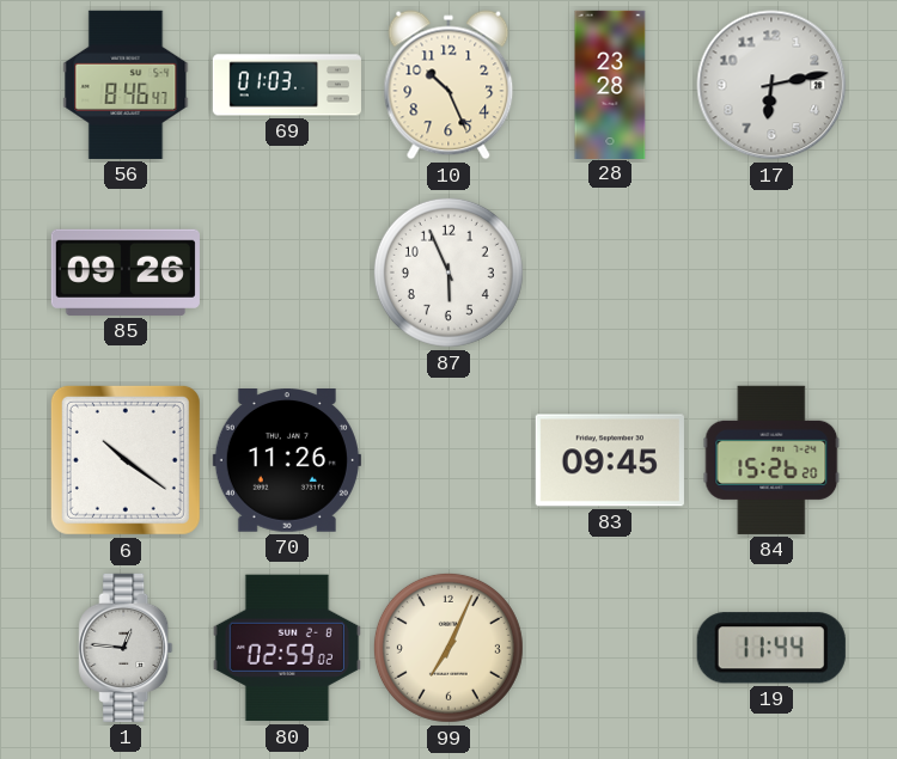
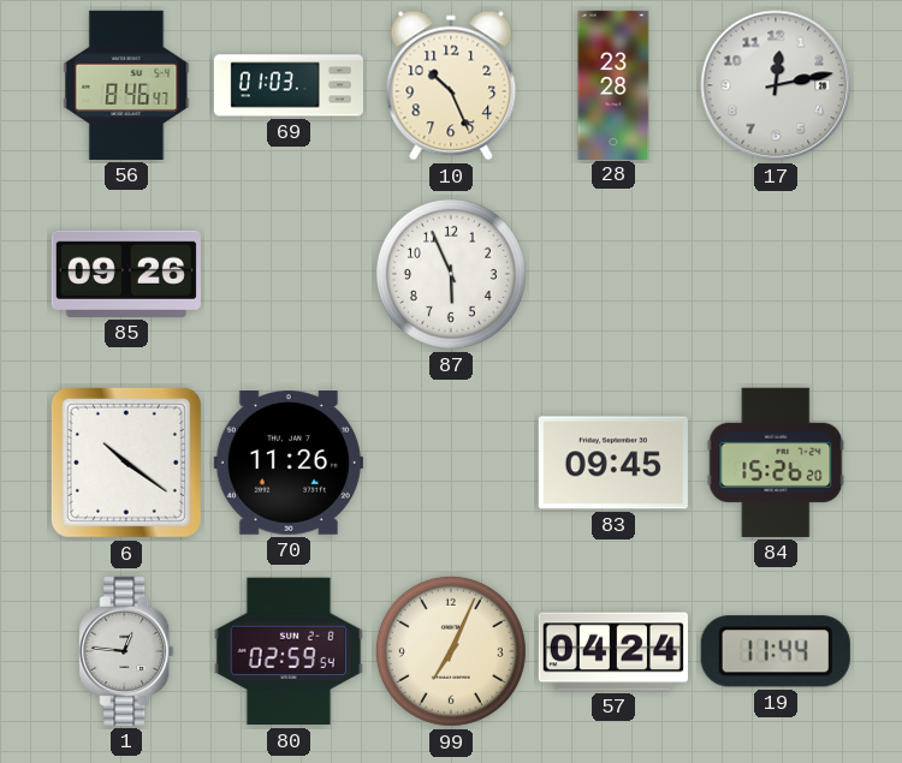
17: 6:13 -> 12:13 (776, 85)
80: 02:59:02 -> 02:59:54 (289, 651)
57: none -> 04:24 (613, 651)
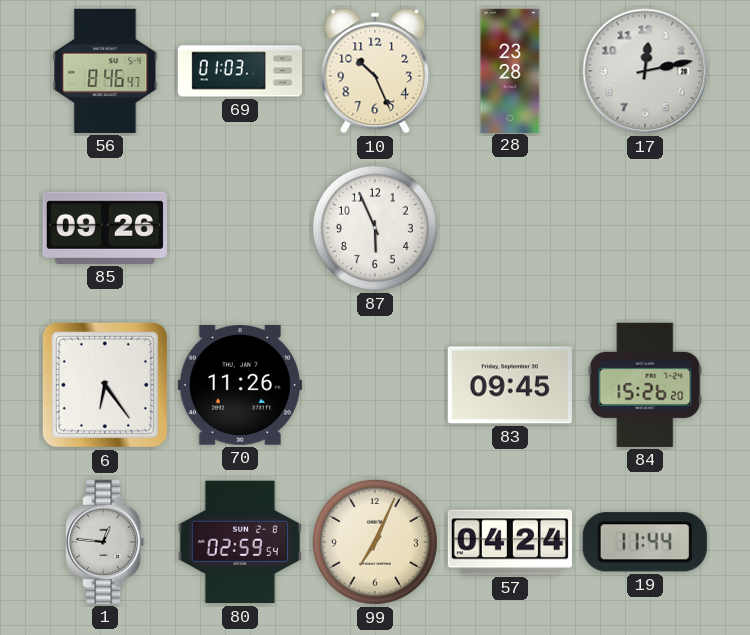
6: 10:21 -> 6:24 (105, 385)
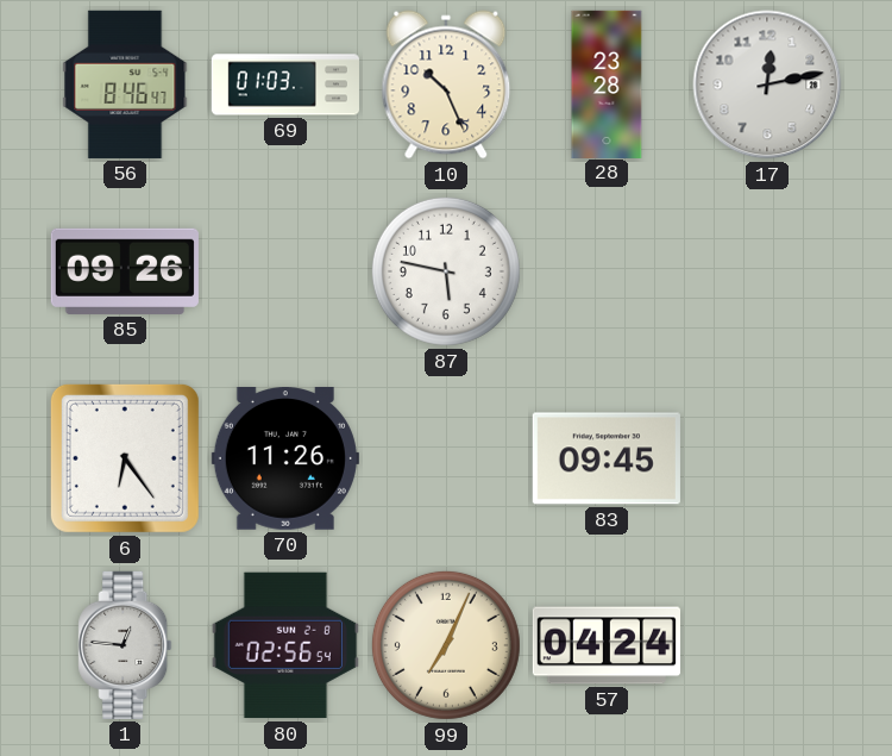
87: 5:56 -> 5:47 (446, 271)
84: 15:26 -> none (645, 385)
80: 02:59 -> 02:56 (285, 645)
19: 11:44 -> none (645, 542)
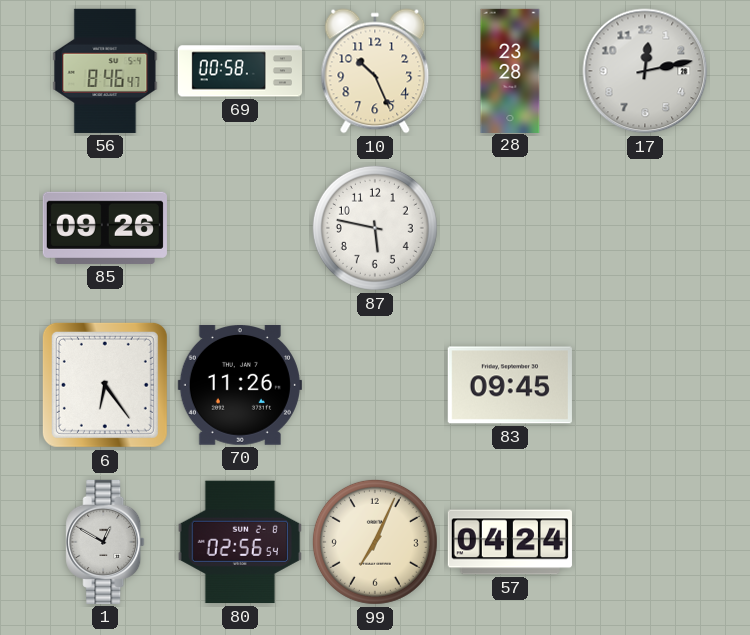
69: 01:03 -> 00:58 (240, 71)
1: 12:46 -> 12:50 (105, 542)
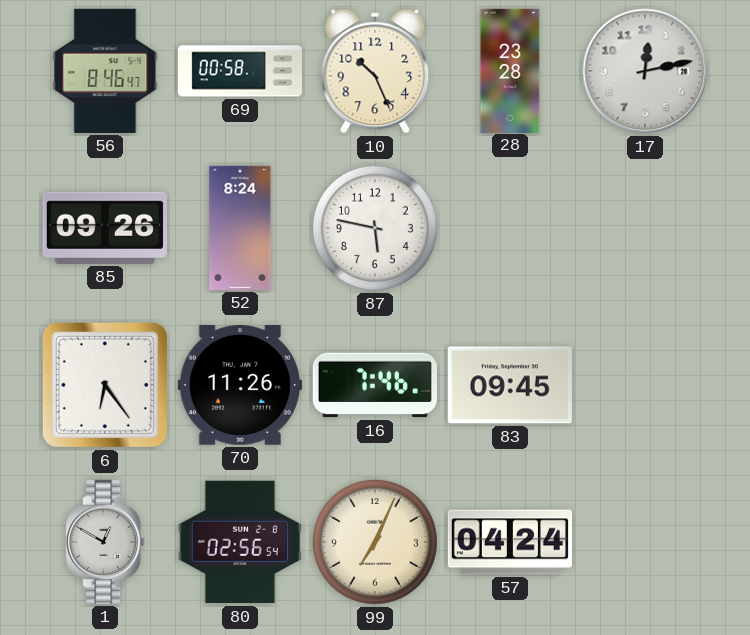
52: none -> 8:24 (240, 228)
16: none -> 7:46 (375, 385)
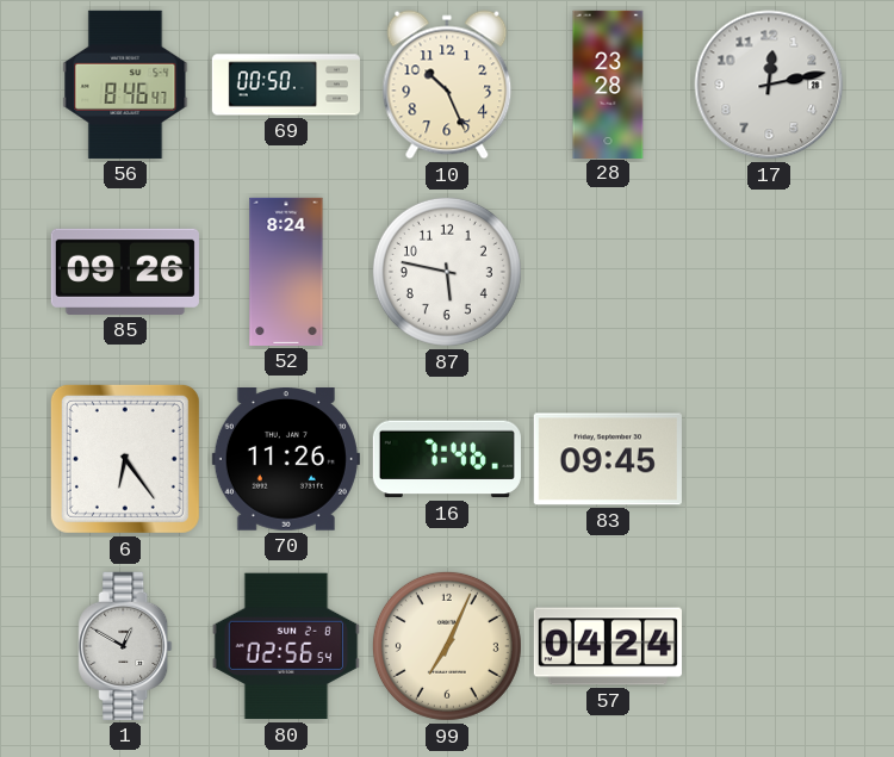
69: 00:58 -> 00:50 (286, 85)
